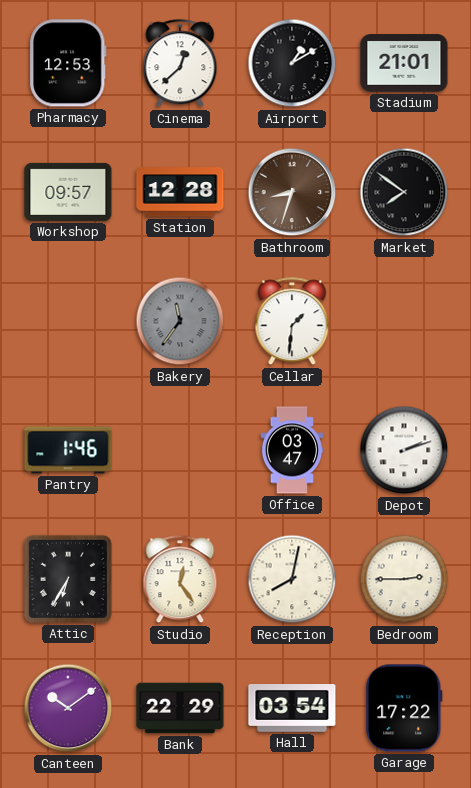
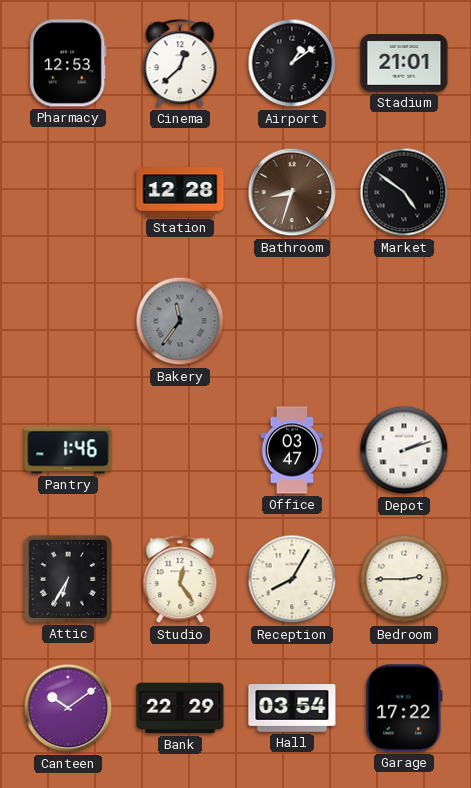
Airport: 1:10 -> 1:09 (292, 63)
Workshop: 09:57 -> none (68, 192)
Market: 7:51 -> 4:51 (404, 192)
Cellar: 1:31 -> none (292, 322)
Reception: 8:02 -> 8:05 (292, 579)
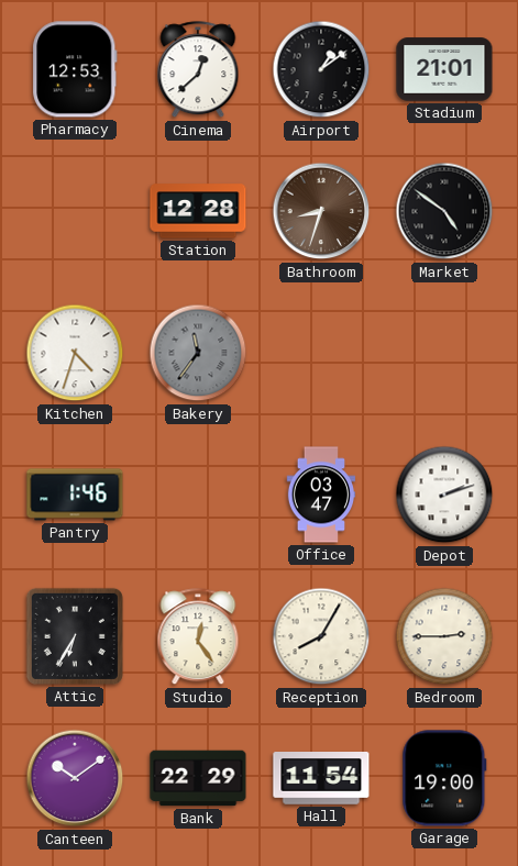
Kitchen: none -> 4:33 (75, 353)
Hall: 03:54 -> 11:54 (321, 779)
Garage: 17:22 -> 19:00 (444, 778)
